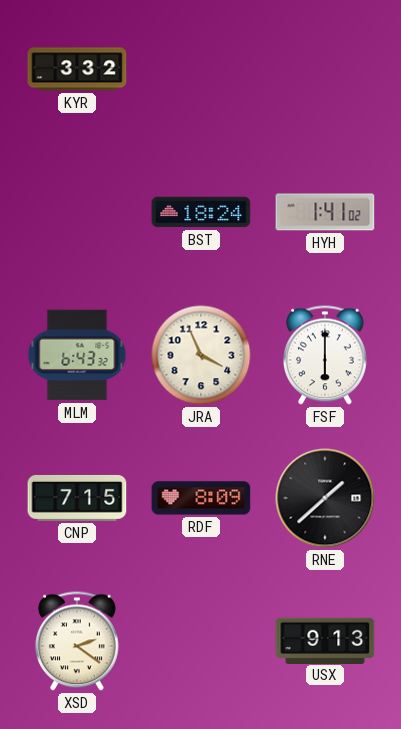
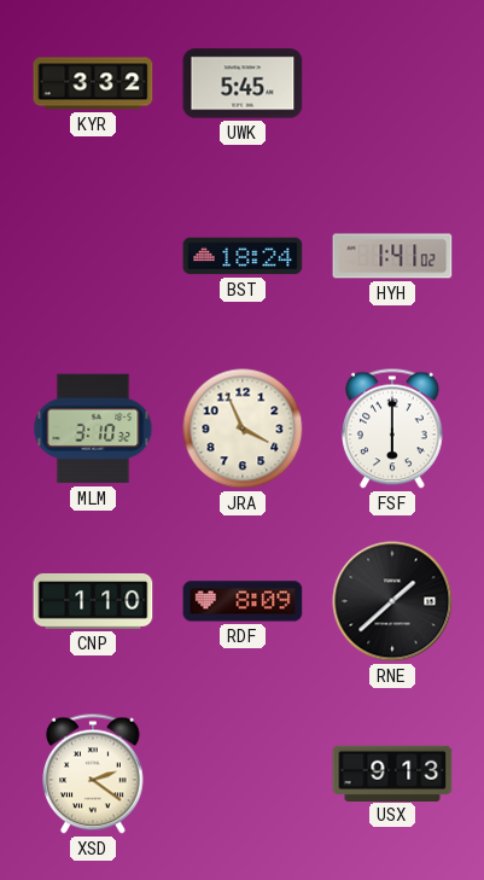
UWK: none -> 5:45 (243, 83)
MLM: 6:43 -> 3:10 (93, 429)
CNP: 7:15 -> 1:10 (93, 601)
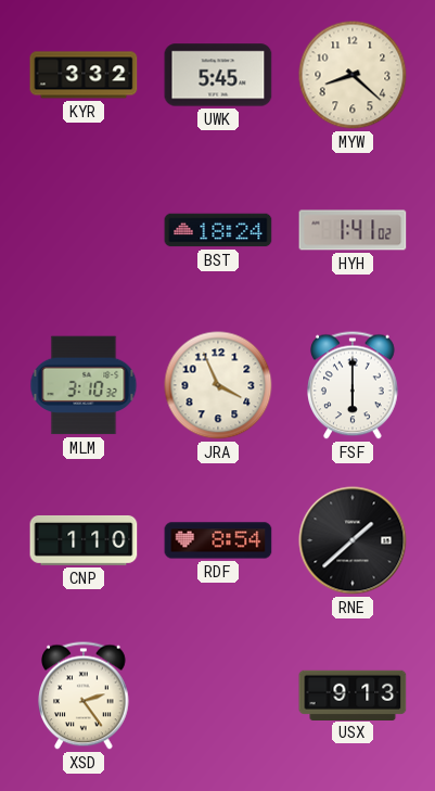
MYW: none -> 8:22 (353, 75)
RDF: 8:09 -> 8:54 (218, 540)
XSD: 2:21 -> 2:24 (85, 696)
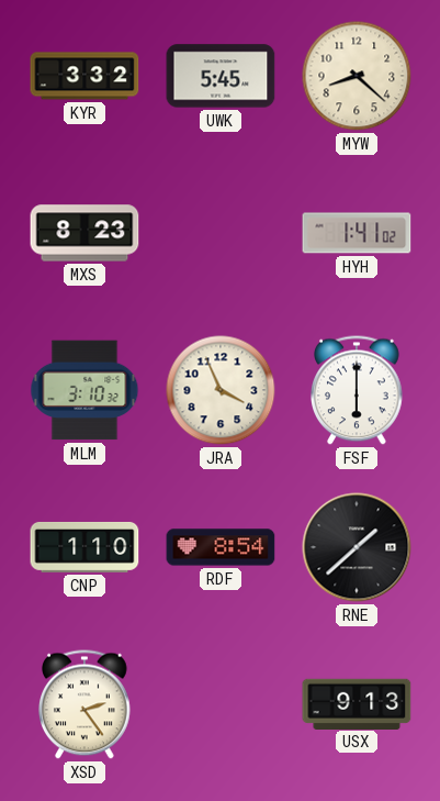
MXS: none -> 8:23 (84, 233)
BST: 18:24 -> none (218, 230)
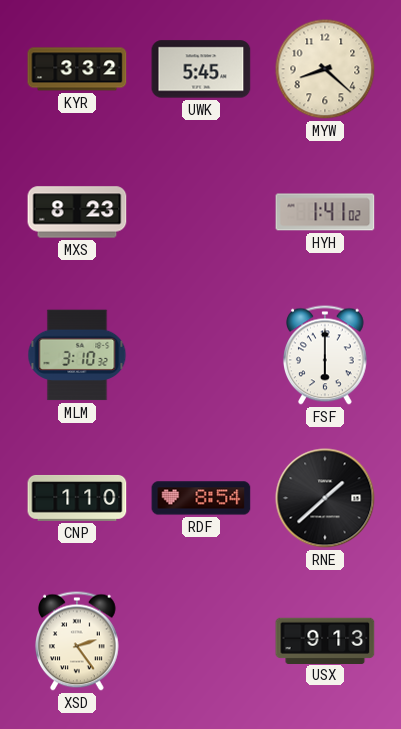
JRA: 3:56 -> none (221, 390)
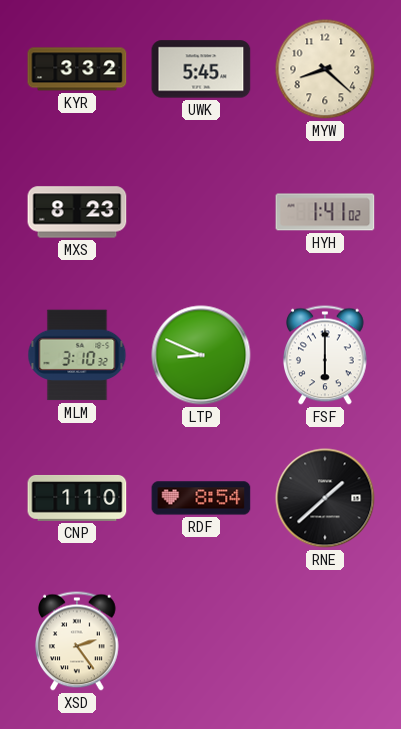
LTP: none -> 8:49 (201, 355)
USX: 9:13 -> none (325, 640)
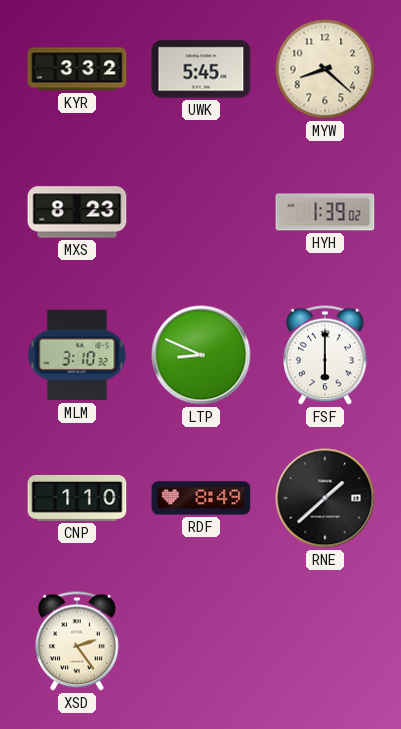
HYH: 1:41 -> 1:39 (325, 212)
RDF: 8:54 -> 8:49 (201, 498)
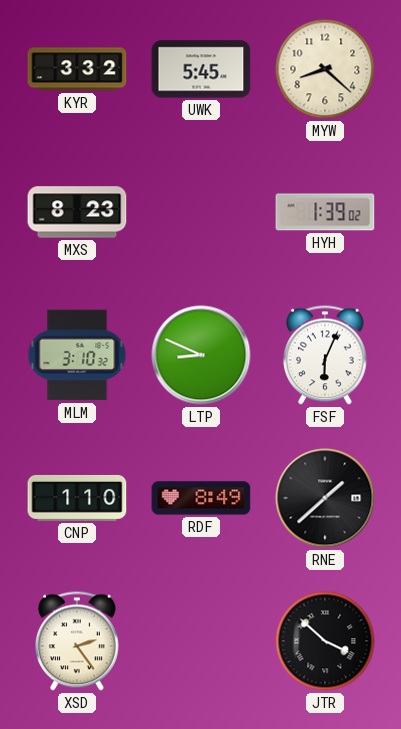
FSF: 6:00 -> 6:04 (326, 355)
JTR: none -> 3:52 (325, 641)
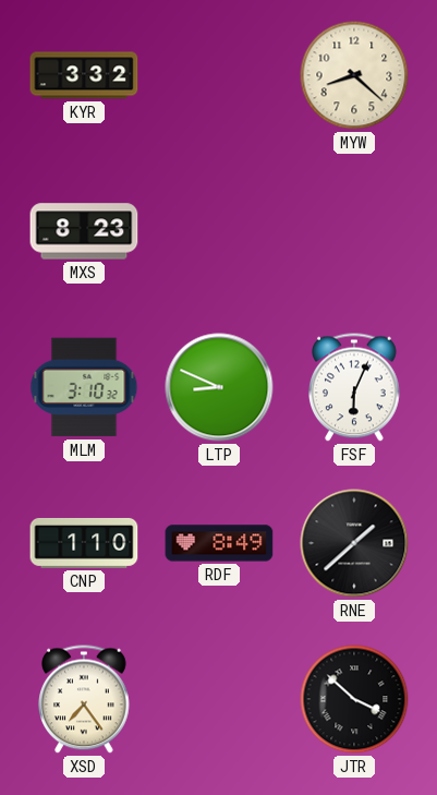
UWK: 5:45 -> none (201, 69)
HYH: 1:39 -> none (325, 212)
XSD: 2:24 -> 7:24 (85, 699)
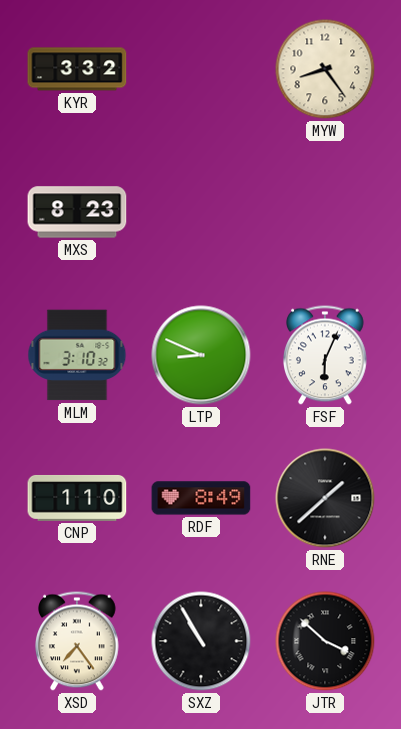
MYW: 8:22 -> 8:24 (325, 69)
SXZ: none -> 10:55 (201, 641)
